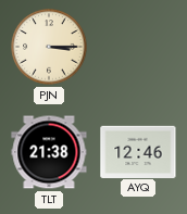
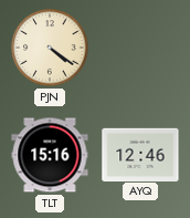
PJN: 3:15 -> 4:21 (50, 48)
TLT: 21:38 -> 15:16 (50, 155)
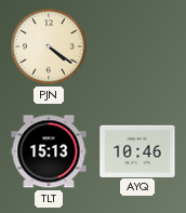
TLT: 15:16 -> 15:13 (49, 151)
AYQ: 12:46 -> 10:46 (137, 150)
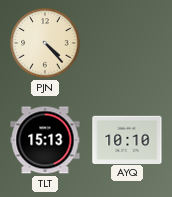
PJN: 4:21 -> 4:23 (45, 43)
AYQ: 10:46 -> 10:10 (127, 139)
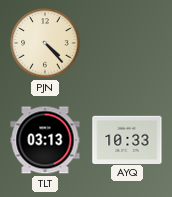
TLT: 15:13 -> 03:13 (45, 140)
AYQ: 10:10 -> 10:33 (127, 139)
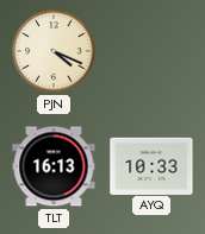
PJN: 4:23 -> 4:19 (54, 51)
TLT: 03:13 -> 16:13 (54, 166)
